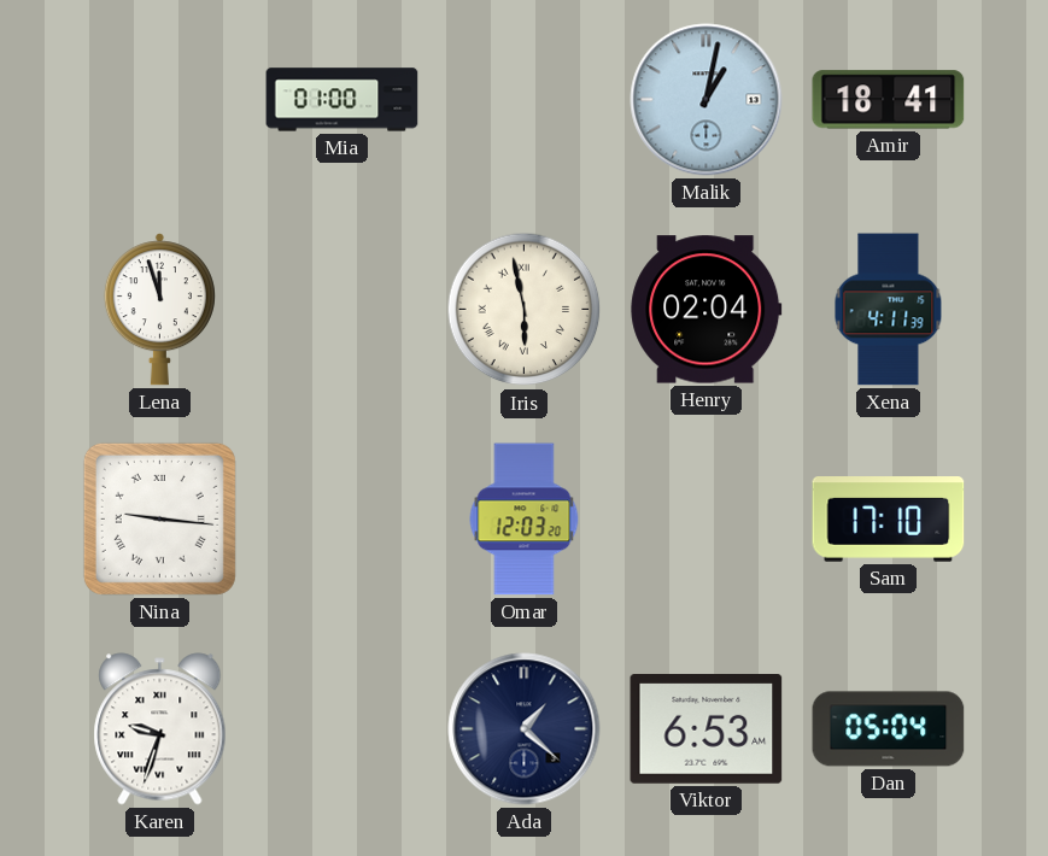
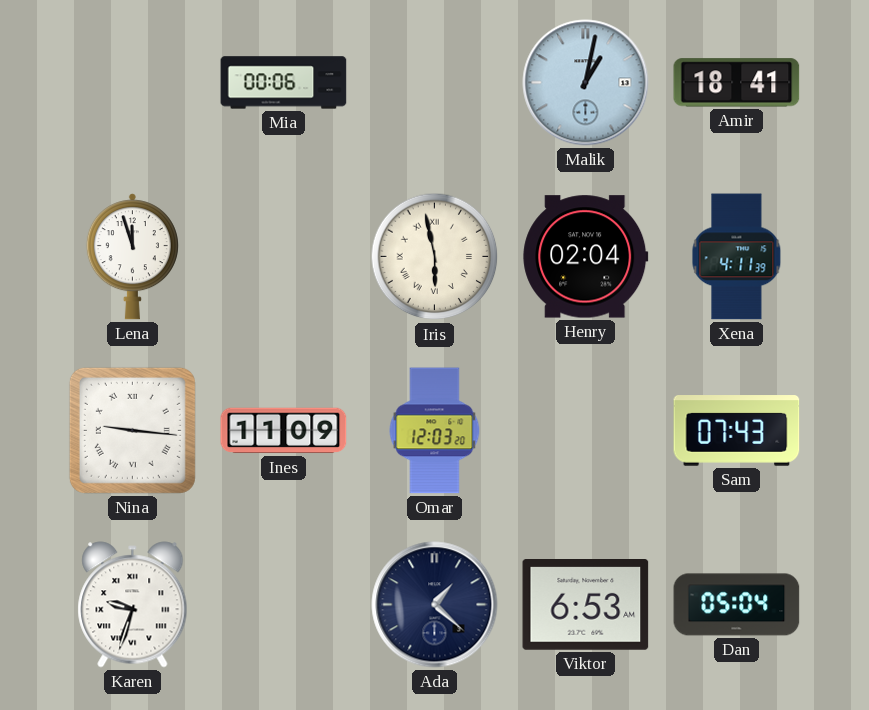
Mia: 01:00 -> 00:06 (284, 83)
Ines: none -> 11:09 (284, 431)
Sam: 17:10 -> 07:43 (737, 431)
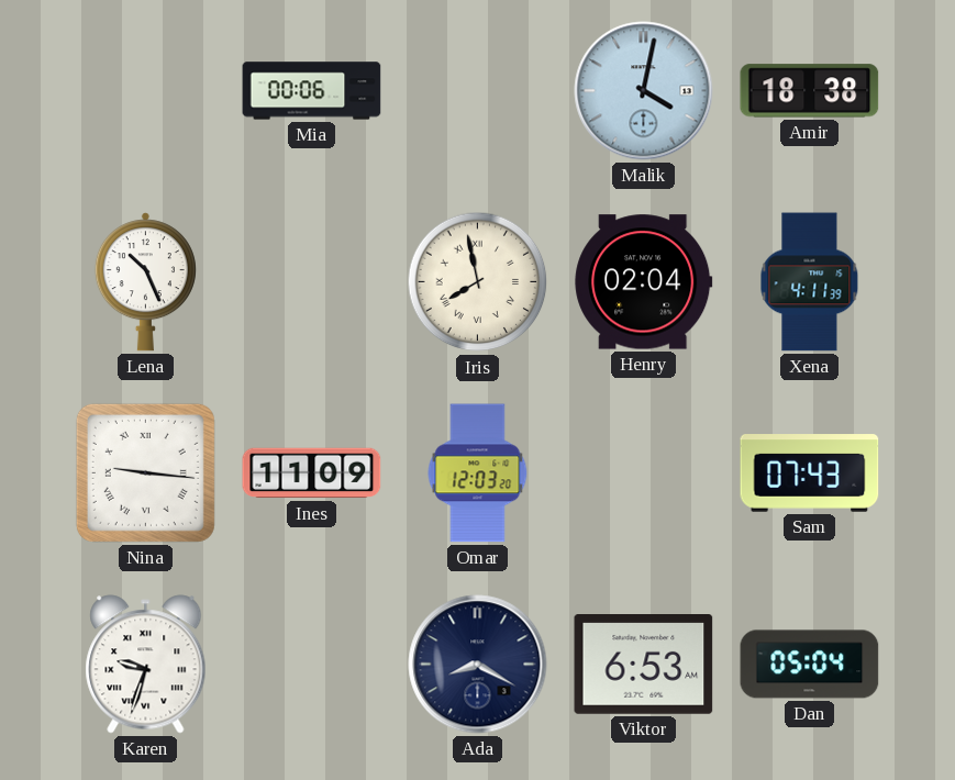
Malik: 1:02 -> 4:02 (644, 91)
Amir: 18:41 -> 18:38 (810, 91)
Lena: 11:57 -> 10:26 (145, 282)
Iris: 5:58 -> 7:58 (478, 282)
Ada: 1:22 -> 8:20 (478, 665)
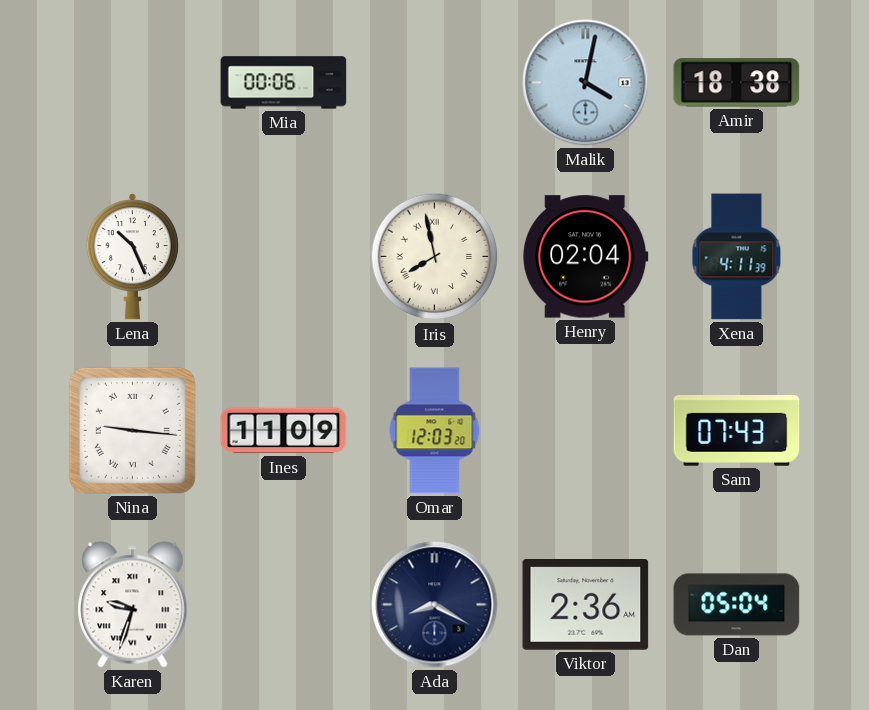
Viktor: 6:53 -> 2:36 (586, 605)
